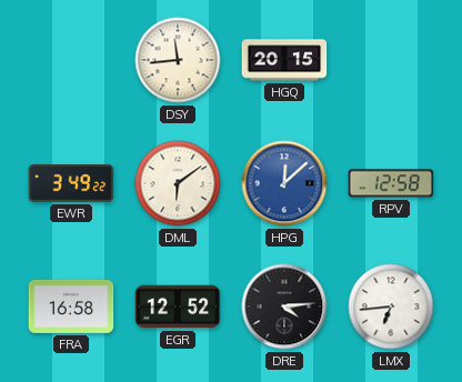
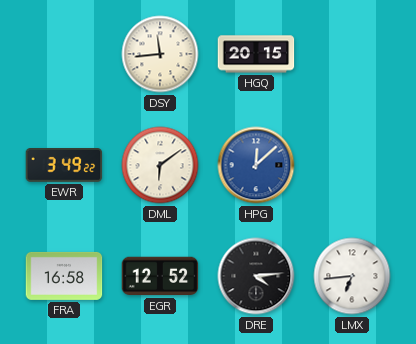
RPV: 12:58 -> none (391, 183)
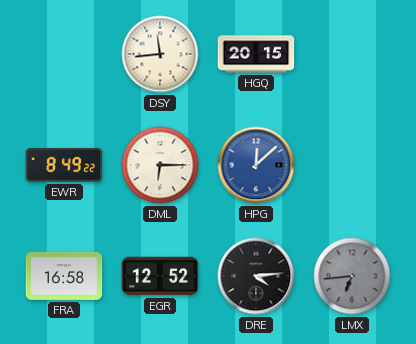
EWR: 3:49 -> 8:49 (64, 166)
DML: 6:09 -> 6:15 (160, 165)
LMX dial: white -> grey (352, 276)
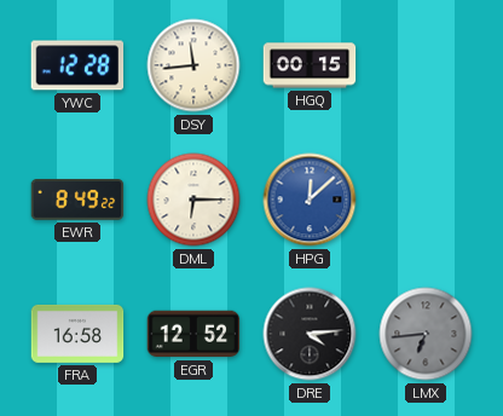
YWC: none -> 12:28 (77, 65)
HGQ: 20:15 -> 00:15 (310, 65)
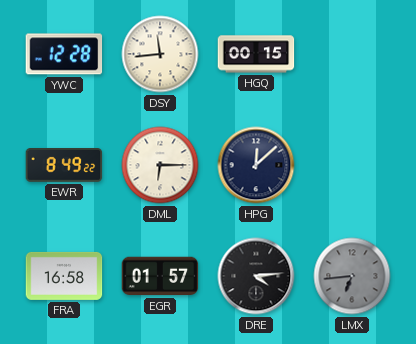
HPG dial: blue -> navy (256, 165)
EGR: 12:52 -> 01:57 (160, 276)
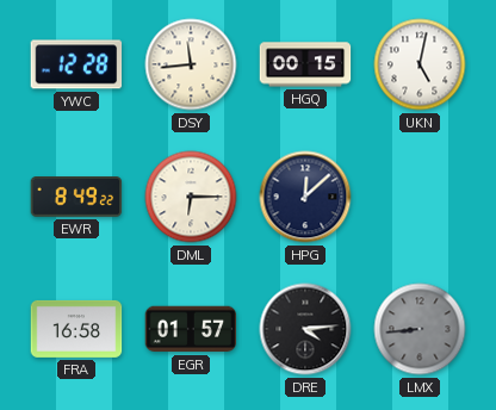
UKN: none -> 5:02 (420, 64)
LMX: 6:44 -> 8:44 (420, 329)
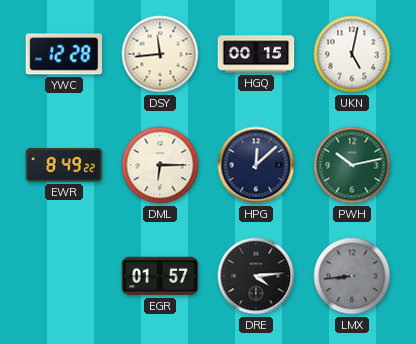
PWH: none -> 10:13 (352, 165)
FRA: 16:58 -> none (76, 329)
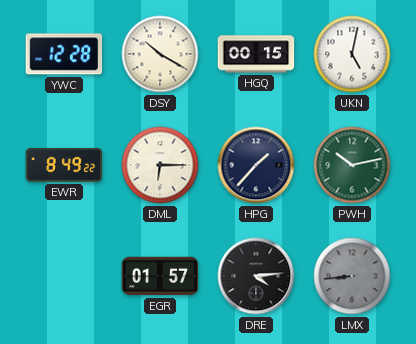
DSY: 11:44 -> 10:20 (160, 54)
HPG: 12:08 -> 1:37 (256, 165)
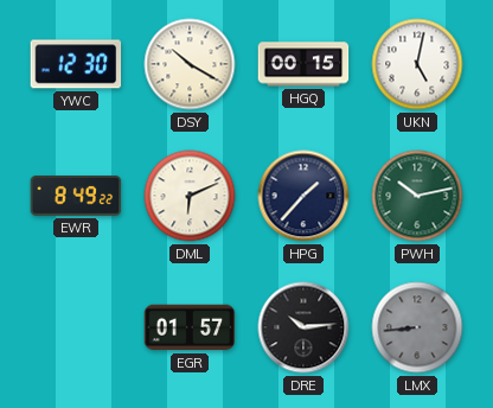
YWC: 12:28 -> 12:30 (76, 64)
DML: 6:15 -> 6:11 (190, 196)
DRE: 4:14 -> 10:14 (303, 327)
